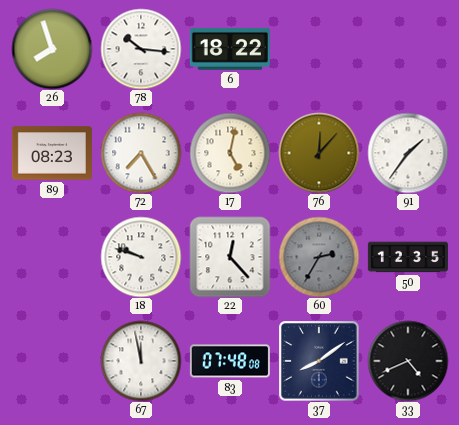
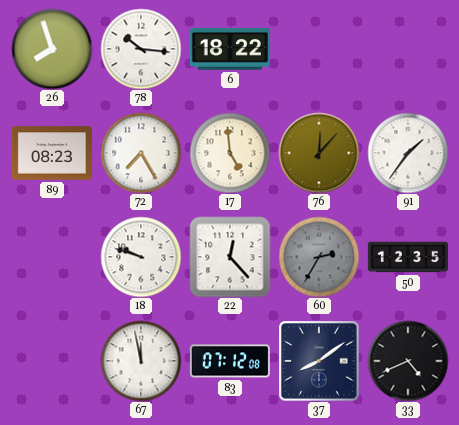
17: 5:02 -> 4:59 (230, 153)
83: 07:48 -> 07:12 (230, 361)
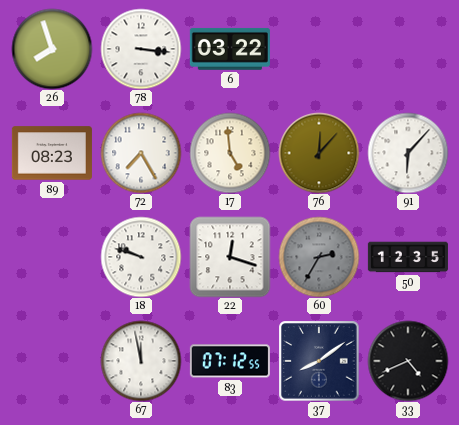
78: 10:16 -> 3:16 (141, 49)
6: 18:22 -> 03:22 (230, 49)
91: 1:36 -> 6:07 (408, 153)
22: 12:23 -> 12:18 (230, 257)
83: 07:12:08 -> 07:12:55 (230, 361)
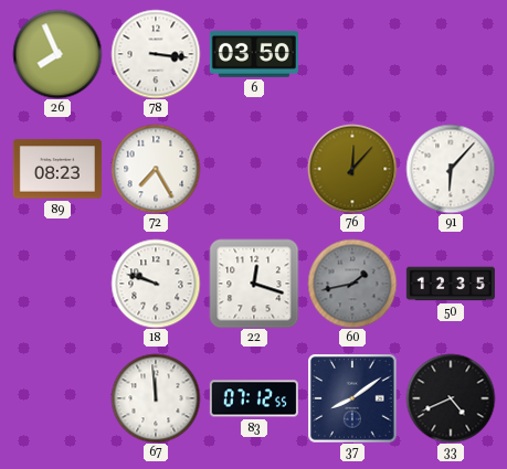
26: 7:57 -> 7:56 (57, 54)
6: 03:22 -> 03:50 (254, 54)
17: 4:59 -> none (230, 153)
60: 2:35 -> 1:43 (352, 284)
67: 11:58 -> 11:59 (156, 398)
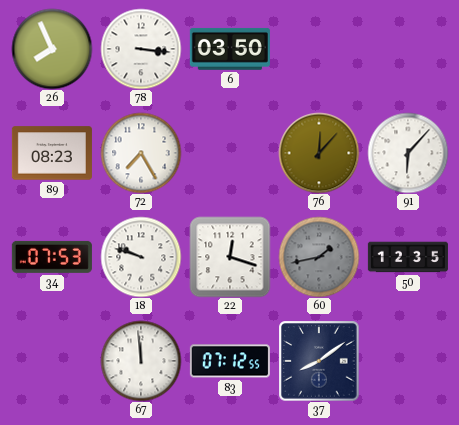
34: none -> 07:53 (52, 257)
33: 4:41 -> none (451, 398)
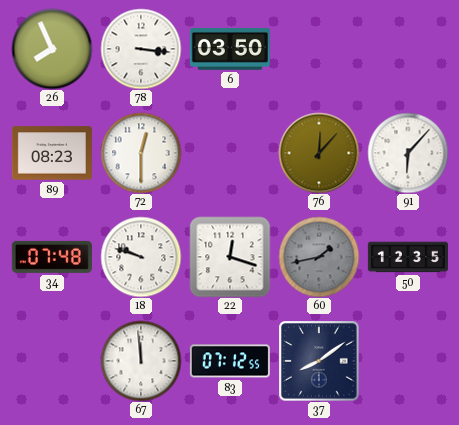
72: 7:25 -> 12:30 (141, 153)
34: 07:53 -> 07:48 (52, 257)
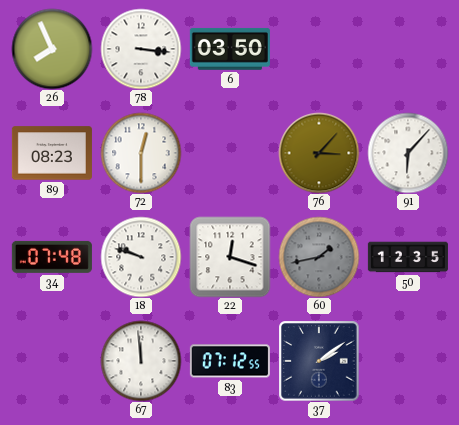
76: 12:07 -> 3:07 (319, 153)
37: 8:09 -> 2:09 (319, 361)
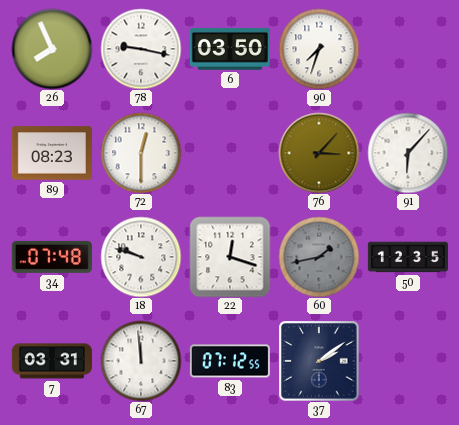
78: 3:16 -> 9:17 (141, 49)
90: none -> 7:33 (319, 49)
7: none -> 03:31 (52, 361)
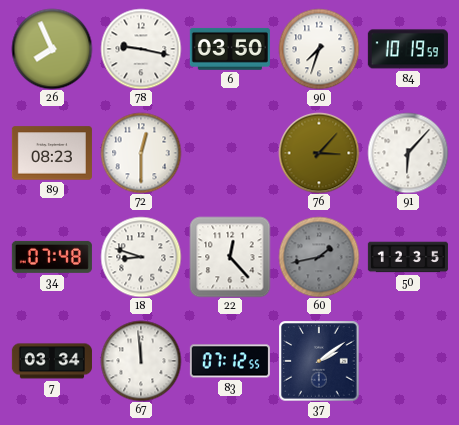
84: none -> 10:19 (408, 49)
18: 9:48 -> 8:48 (141, 257)
22: 12:18 -> 12:23 (230, 257)
7: 03:31 -> 03:34 (52, 361)
